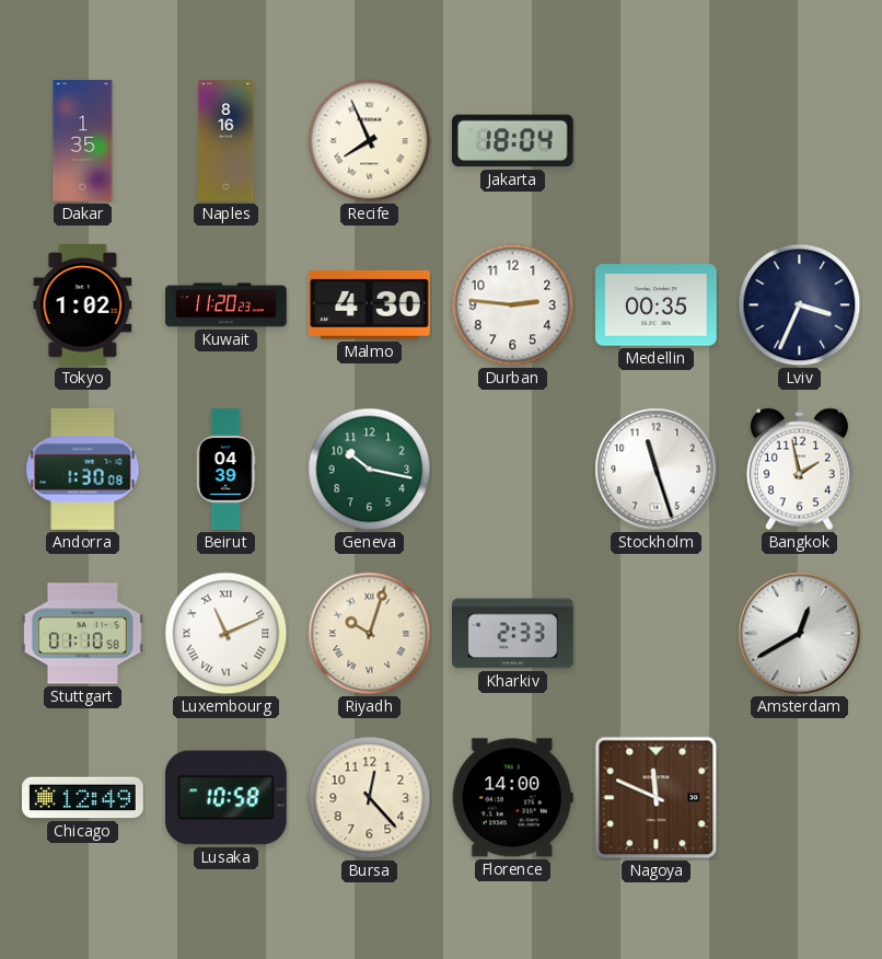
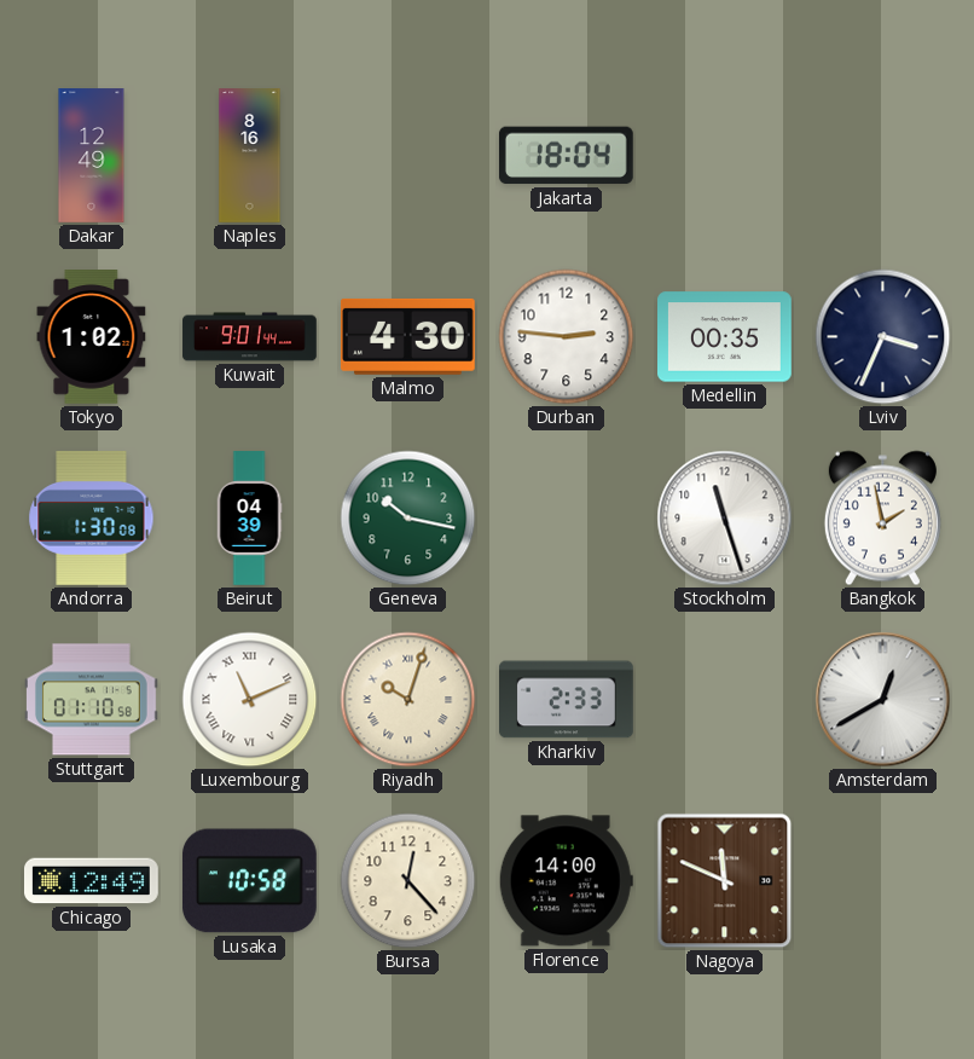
Dakar: 1:35 -> 12:49 (92, 156)
Recife: 7:56 -> none (370, 141)
Kuwait: 11:20 -> 9:01 (250, 337)
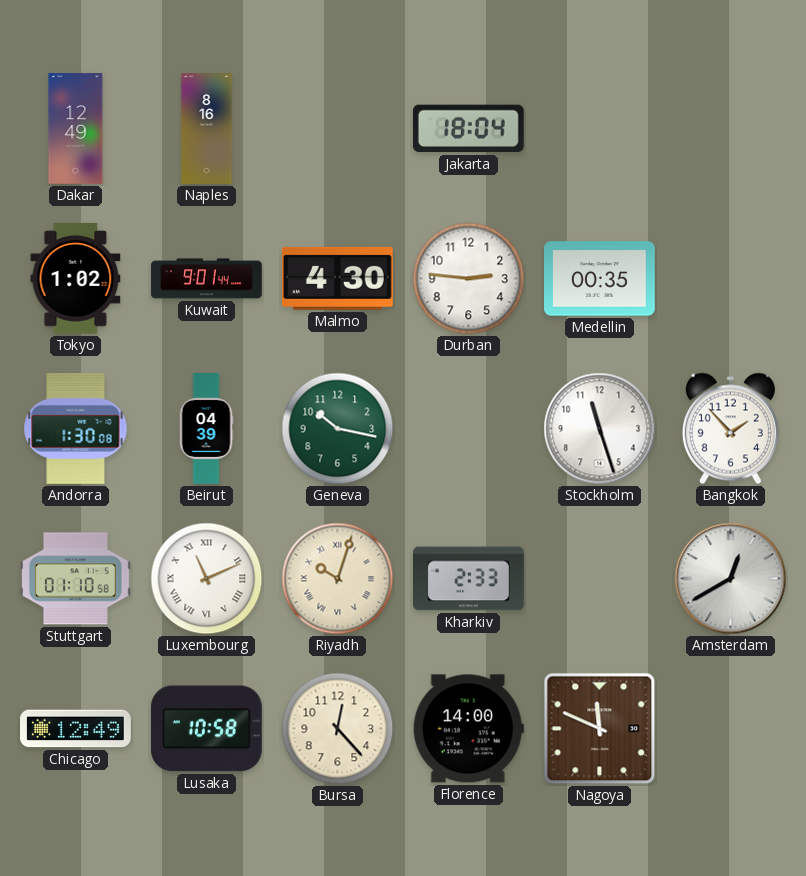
Lviv: 3:34 -> none (883, 337)
Bangkok: 1:58 -> 1:53 (730, 429)
